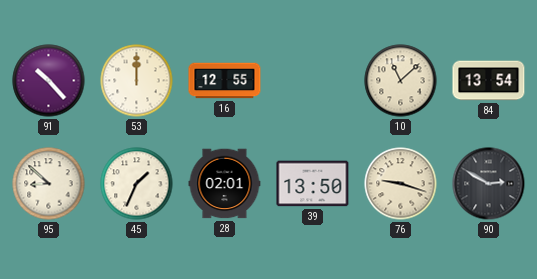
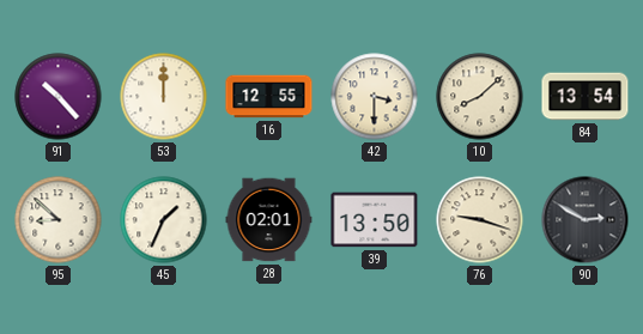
42: none -> 3:30 (375, 97)
10: 11:08 -> 8:08 (480, 97)
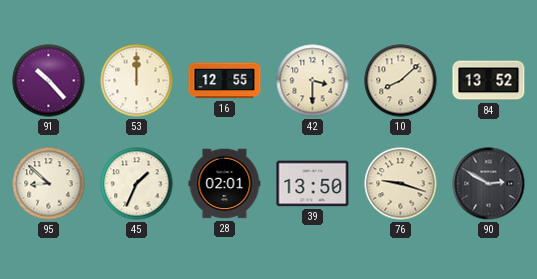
84: 13:54 -> 13:52 (489, 81)
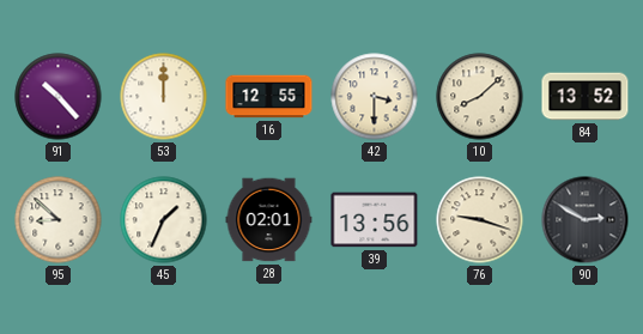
39: 13:50 -> 13:56 (375, 220)
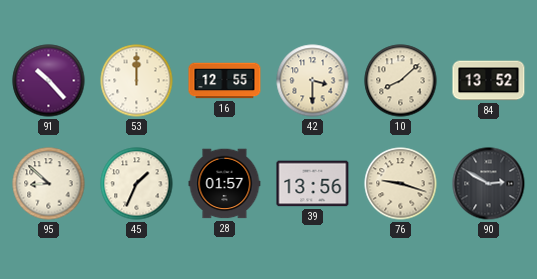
28: 02:01 -> 01:57 (225, 184)
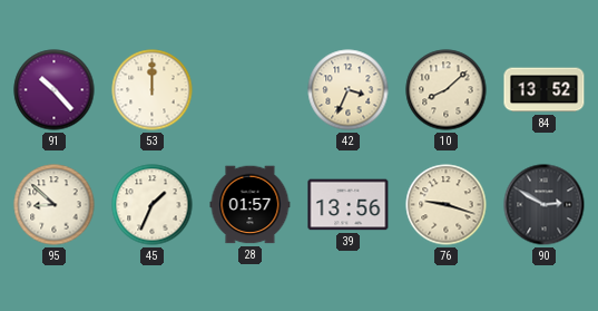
16: 12:55 -> none (225, 81)
42: 3:30 -> 3:34 (349, 90)
